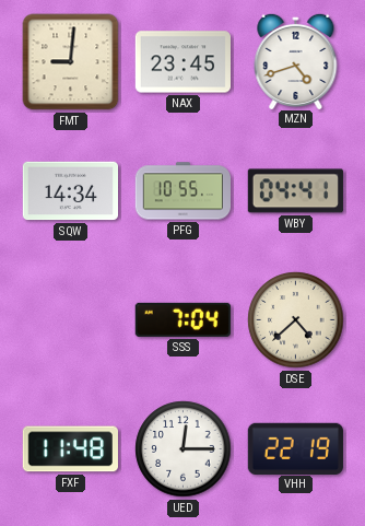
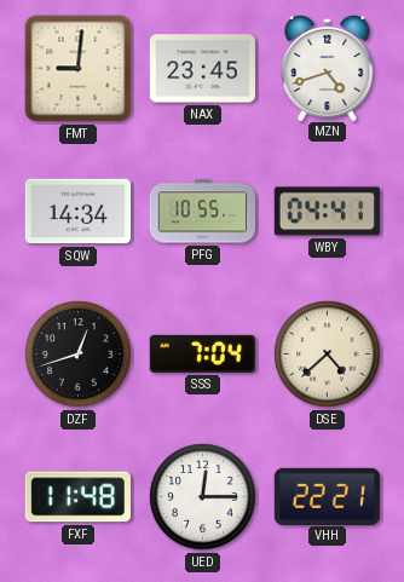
DZF: none -> 12:42 (79, 355)
VHH: 22:19 -> 22:21 (327, 496)
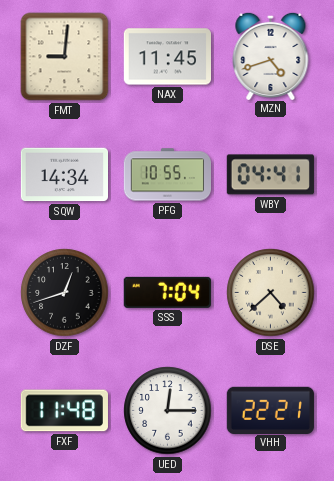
NAX: 23:45 -> 11:45 (167, 57)
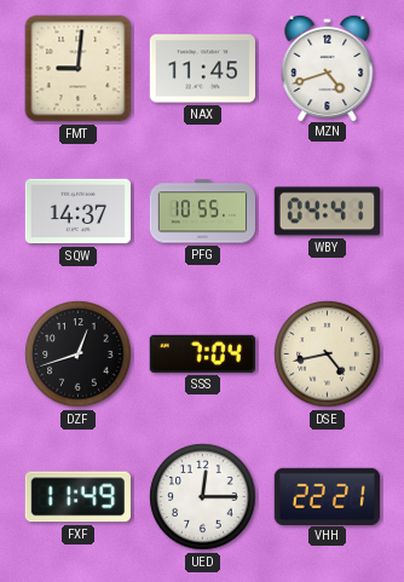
SQW: 14:34 -> 14:37 (77, 212)
DSE: 4:38 -> 4:43 (328, 355)
FXF: 11:48 -> 11:49 (77, 497)
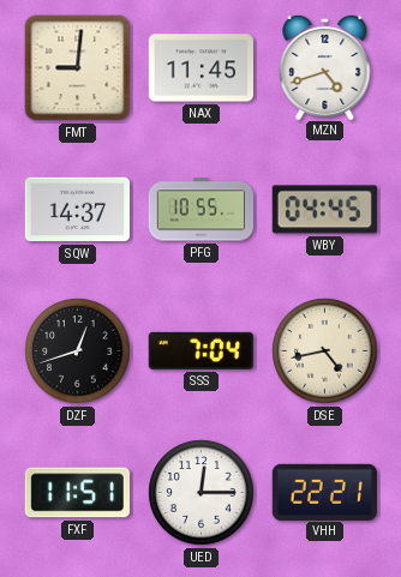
WBY: 04:41 -> 04:45 (324, 210)
FXF: 11:49 -> 11:51 (77, 493)
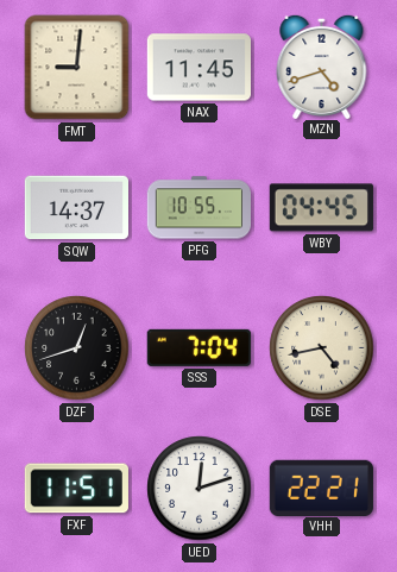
UED: 12:15 -> 12:12 (200, 489)
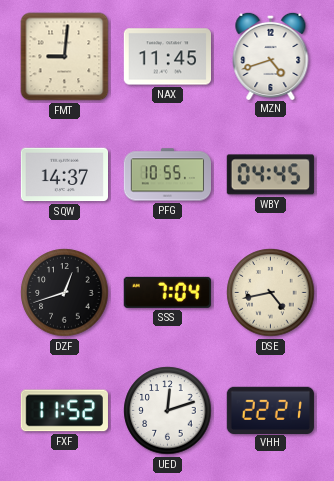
FXF: 11:51 -> 11:52 (64, 411)
